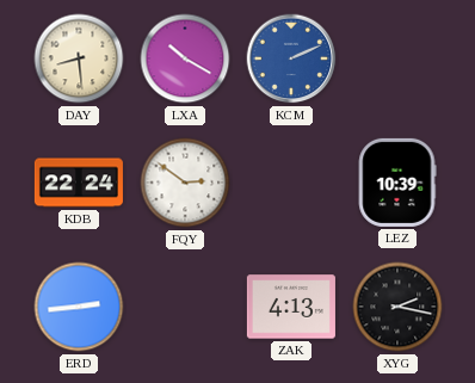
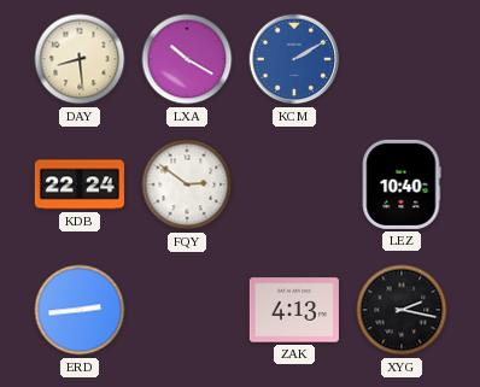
KCM: 2:11 -> 2:10 (294, 59)
LEZ: 10:39 -> 10:40 (402, 184)
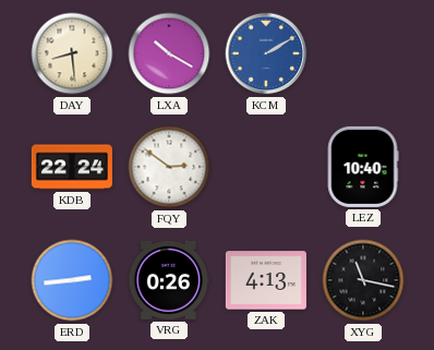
VRG: none -> 0:26 (169, 280)
XYG: 2:17 -> 11:17 (363, 280)
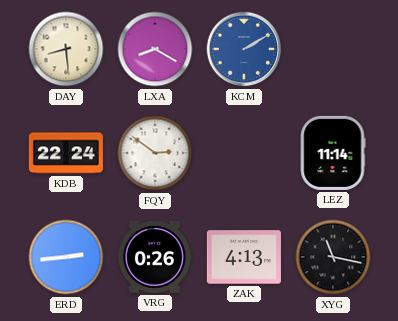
LXA: 10:20 -> 8:20 (155, 49)
LEZ: 10:40 -> 11:14 (333, 153)
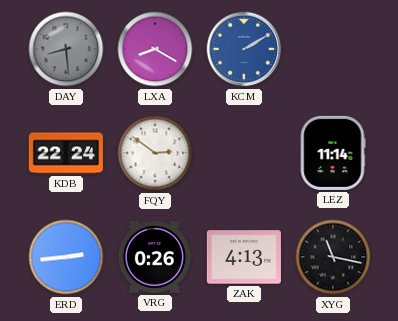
DAY dial: cream -> grey (66, 49)
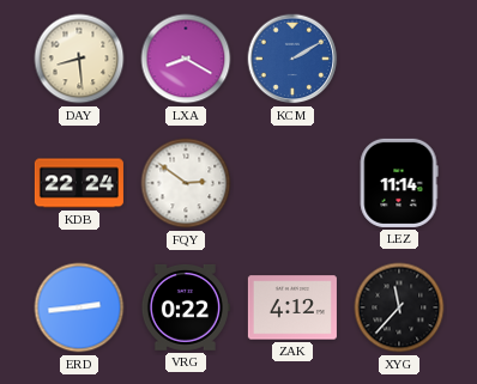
DAY dial: grey -> cream (79, 59)
VRG: 0:26 -> 0:22 (186, 307)
ZAK: 4:13 -> 4:12 (292, 307)
XYG: 11:17 -> 11:37 (399, 307)
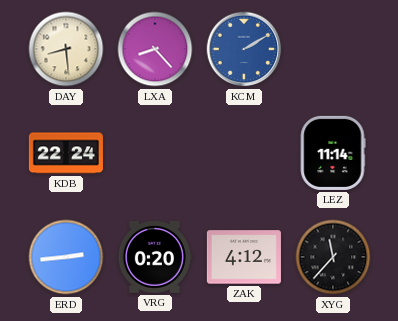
LXA: 8:20 -> 8:23 (155, 49)
FQY: 2:51 -> none (186, 183)
VRG: 0:22 -> 0:20 (155, 257)
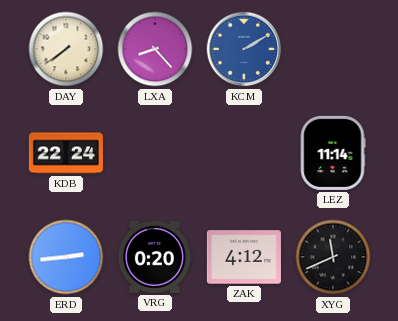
DAY: 8:29 -> 7:39 (66, 49)
XYG: 11:37 -> 11:41 (333, 257)
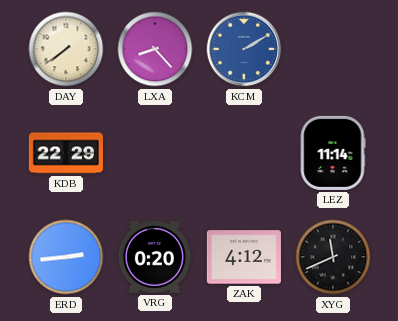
KDB: 22:24 -> 22:29 (66, 153)
